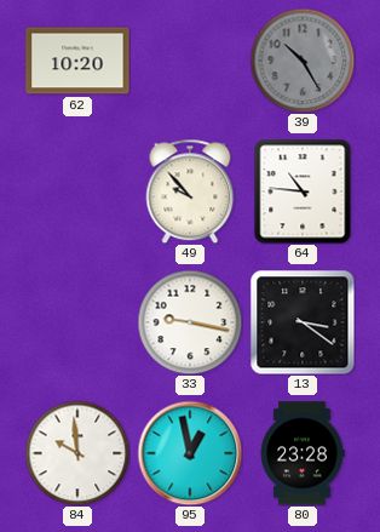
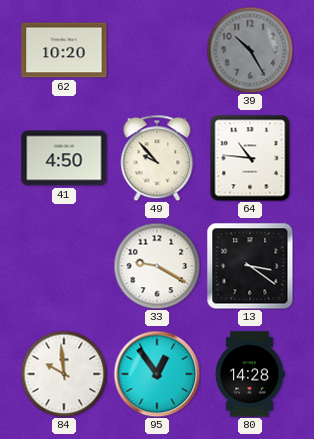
41: none -> 4:50 (64, 158)
33: 9:17 -> 9:20 (157, 266)
95: 12:58 -> 12:54 (157, 374)
80: 23:28 -> 14:28 (250, 374)
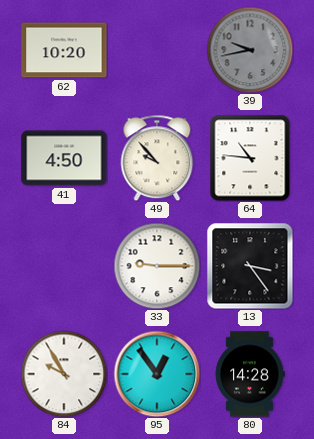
39: 10:25 -> 9:43 (250, 50)
33: 9:20 -> 9:15 (157, 266)
13: 3:21 -> 3:24 (250, 266)
84: 9:59 -> 9:55 (64, 374)
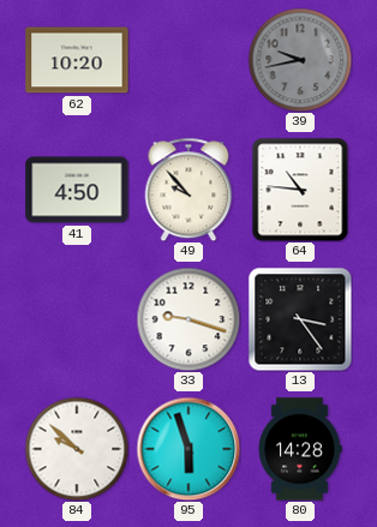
33: 9:15 -> 9:18 (188, 319)
84: 9:55 -> 9:52 (77, 449)
95: 12:54 -> 5:57 (188, 449)
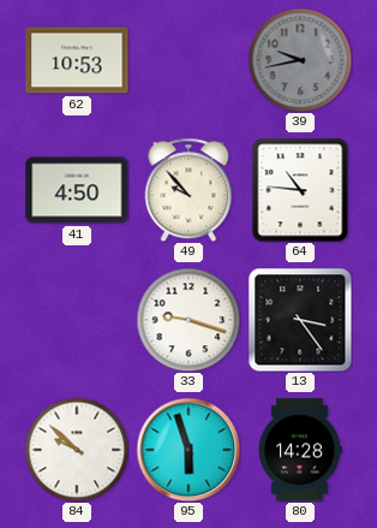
62: 10:20 -> 10:53 (77, 60)
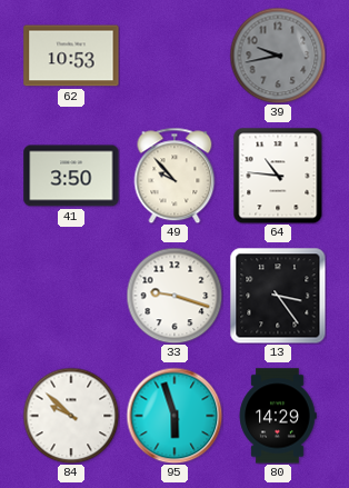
41: 4:50 -> 3:50 (71, 176)
80: 14:28 -> 14:29 (278, 416)
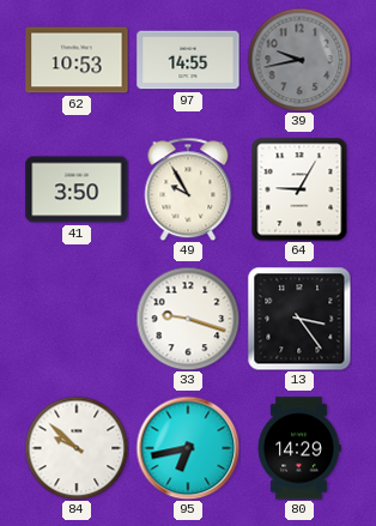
97: none -> 14:55 (188, 60)
49: 9:53 -> 9:55 (188, 189)
64: 10:46 -> 9:05 (299, 189)
95: 5:57 -> 6:43 (188, 448)
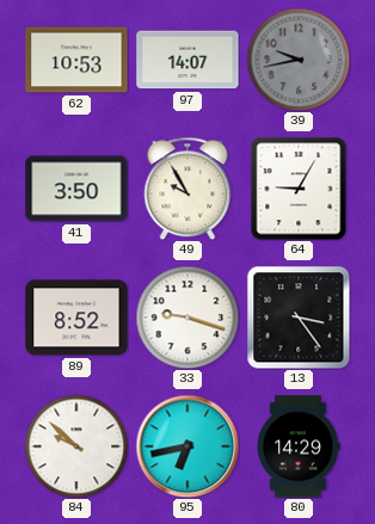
97: 14:55 -> 14:07 (187, 60)
89: none -> 8:52 (76, 318)
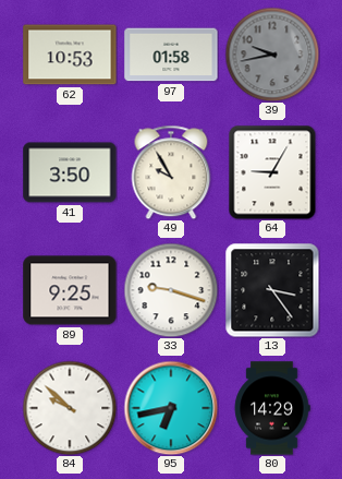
97: 14:07 -> 01:58 (171, 55)
89: 8:52 -> 9:25 (70, 290)
